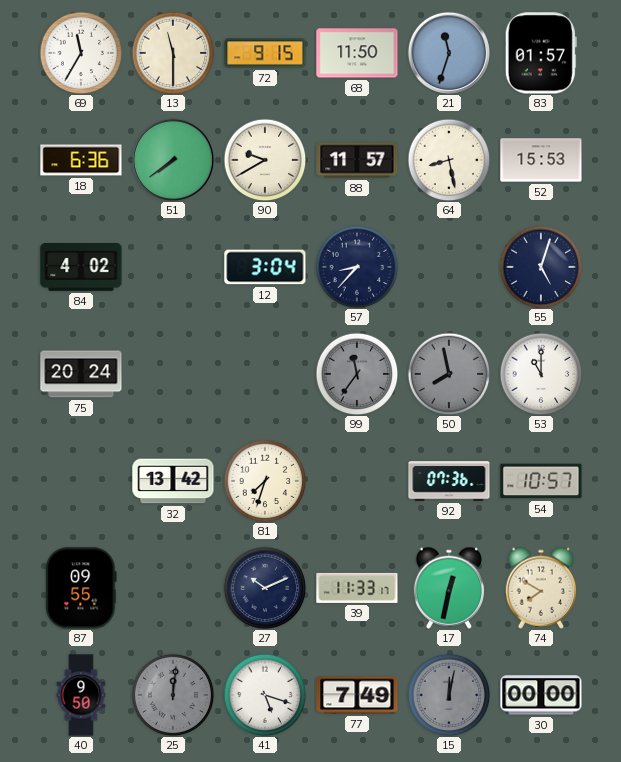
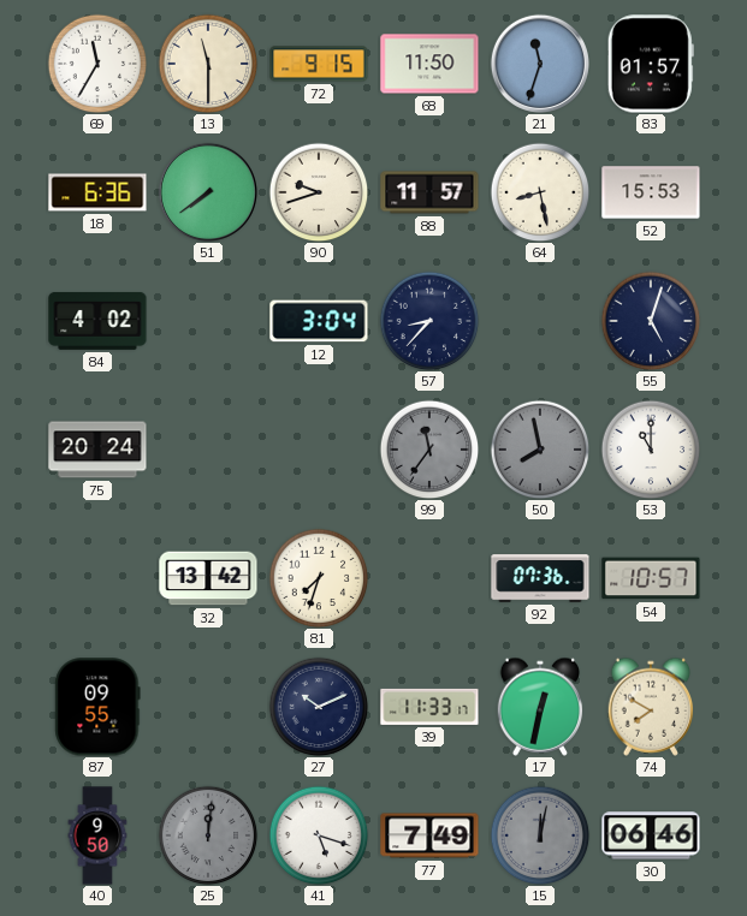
90: 9:40 -> 9:42 (319, 192)
30: 00:00 -> 06:46 (651, 835)
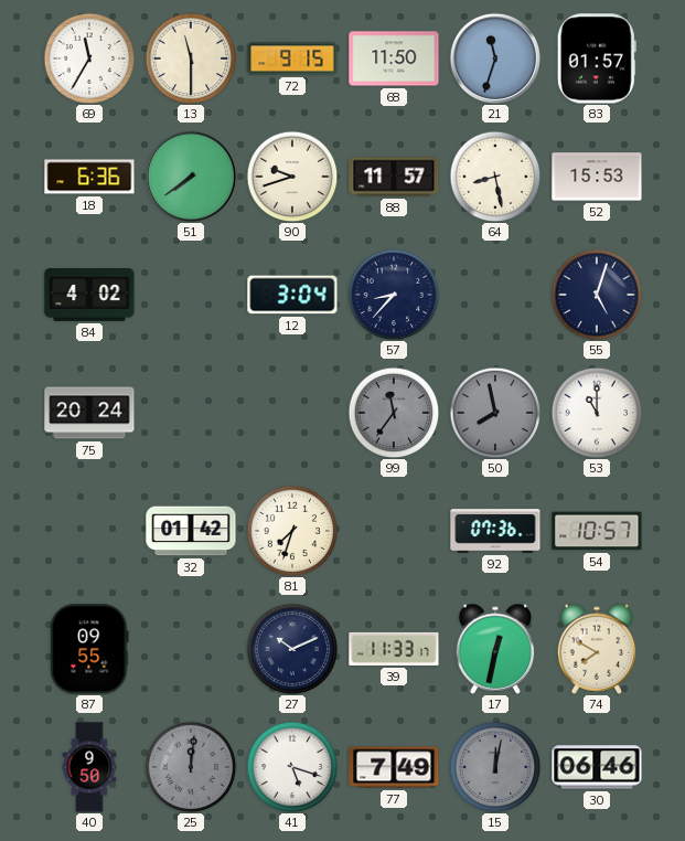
32: 13:42 -> 01:42 (191, 531)
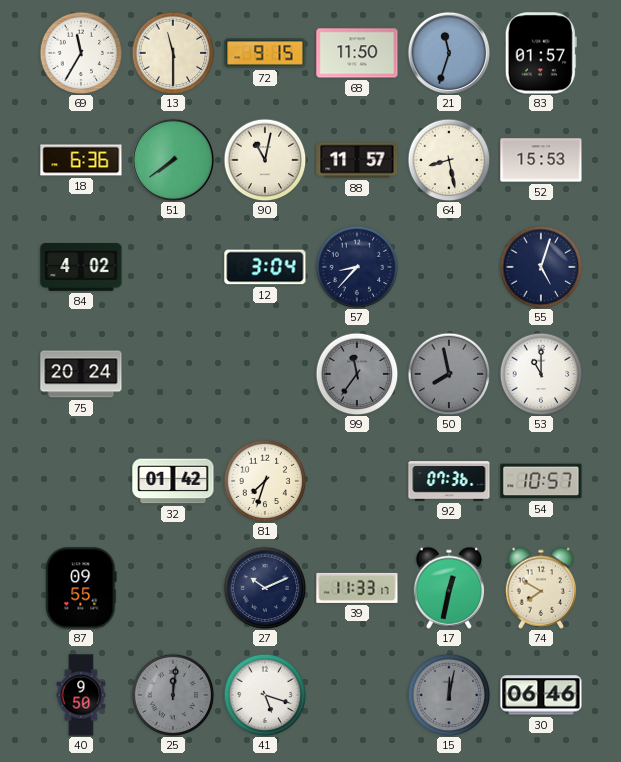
90: 9:42 -> 11:02 (265, 160)
77: 7:49 -> none (394, 767)
